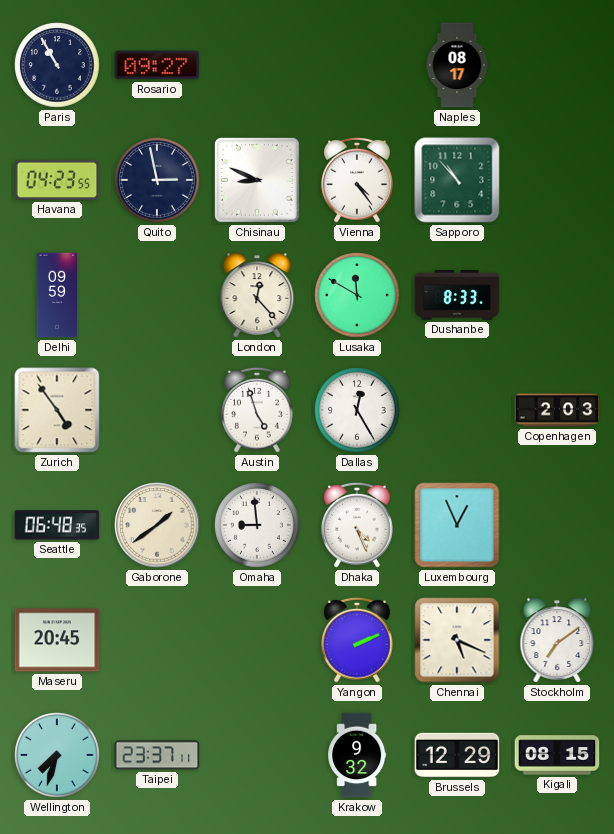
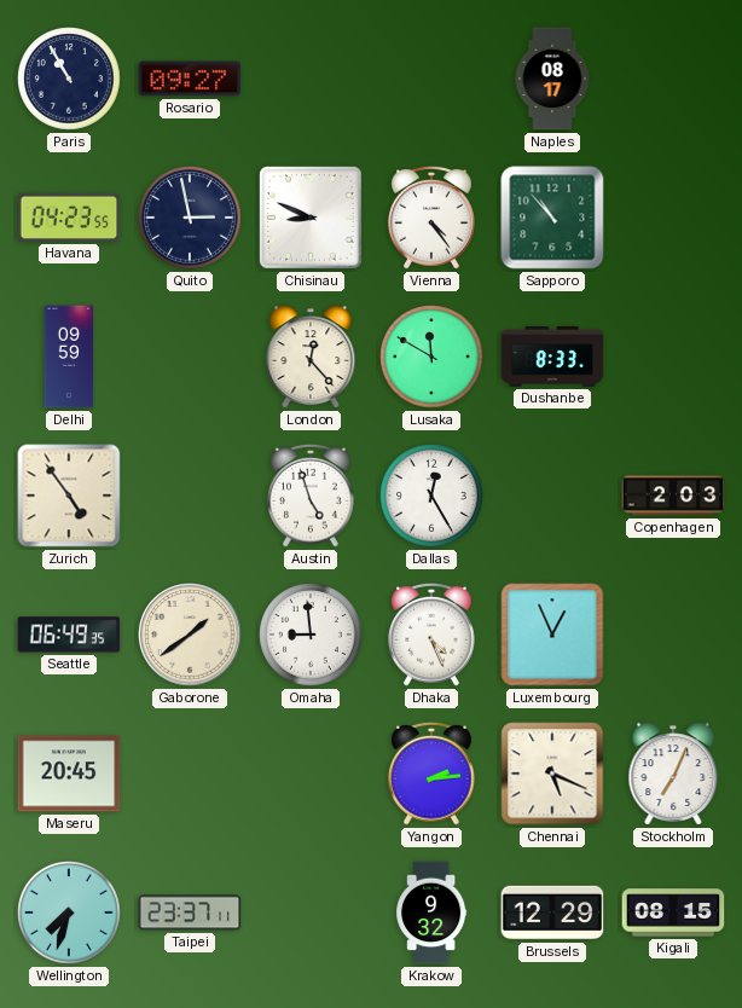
Seattle: 06:48 -> 06:49 (69, 635)
Yangon: 2:11 -> 2:14 (431, 774)
Stockholm: 7:09 -> 7:04 (673, 774)
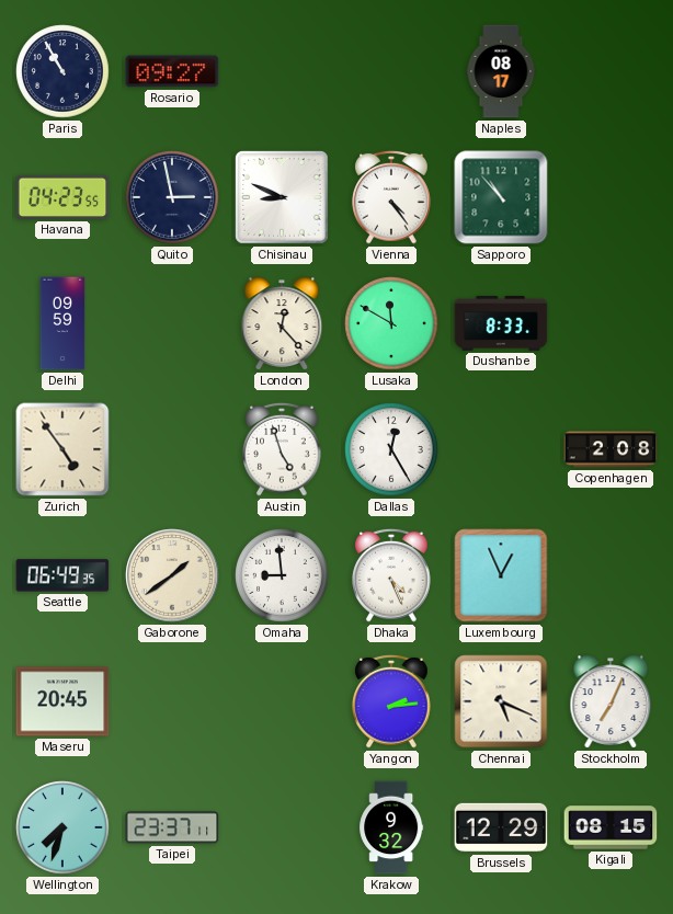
Copenhagen: 2:03 -> 2:08 (611, 449)
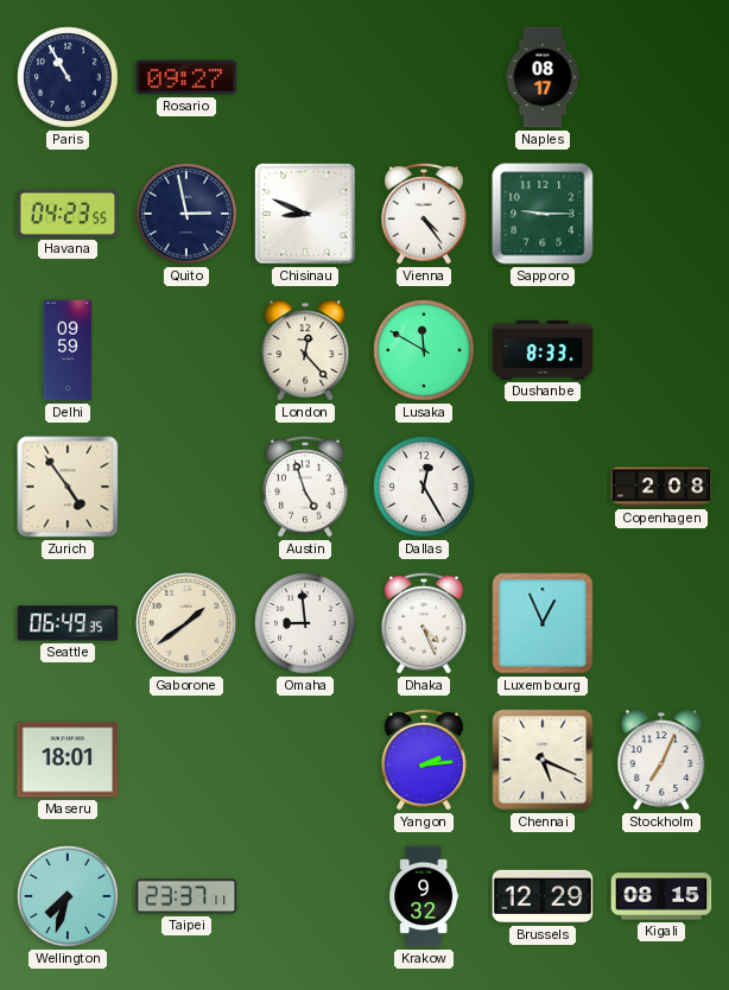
Sapporo: 10:53 -> 9:15 (543, 214)
Maseru: 20:45 -> 18:01 (68, 760)
